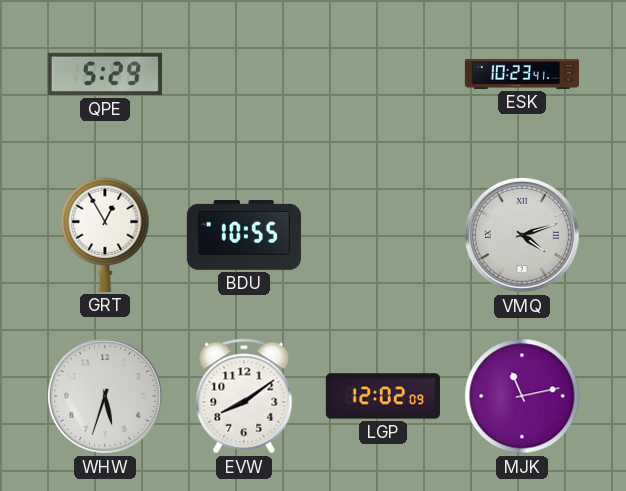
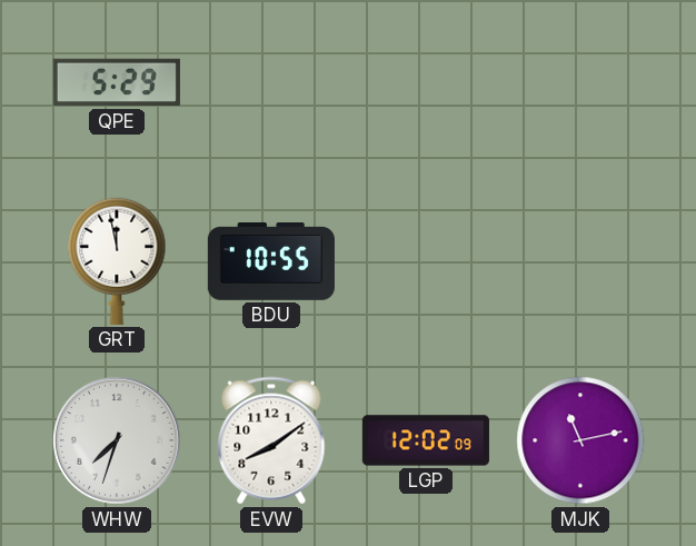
ESK: 10:23 -> none (522, 74)
GRT: 12:55 -> 11:58 (117, 261)
VMQ: 4:12 -> none (522, 235)
WHW: 5:33 -> 7:33 (117, 440)
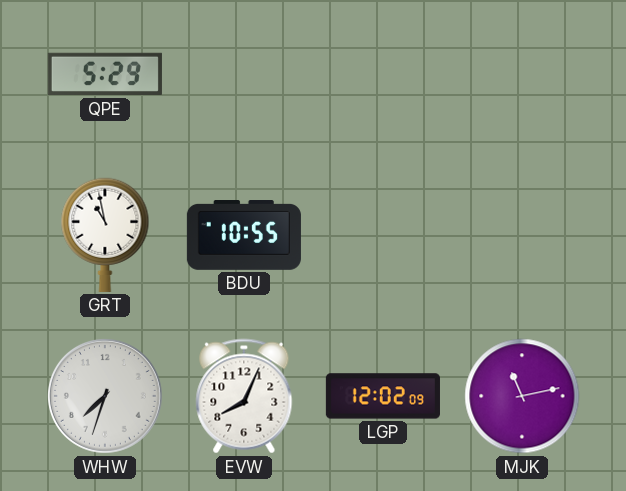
GRT: 11:58 -> 10:58 (105, 235)
EVW: 8:09 -> 8:04 (244, 396)
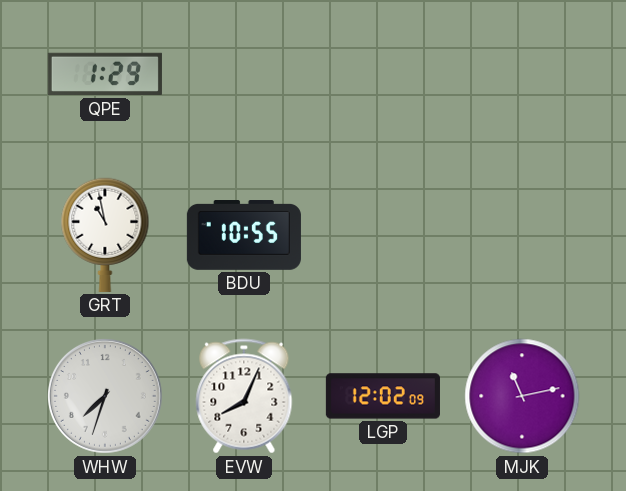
QPE: 5:29 -> 1:29 (105, 74)
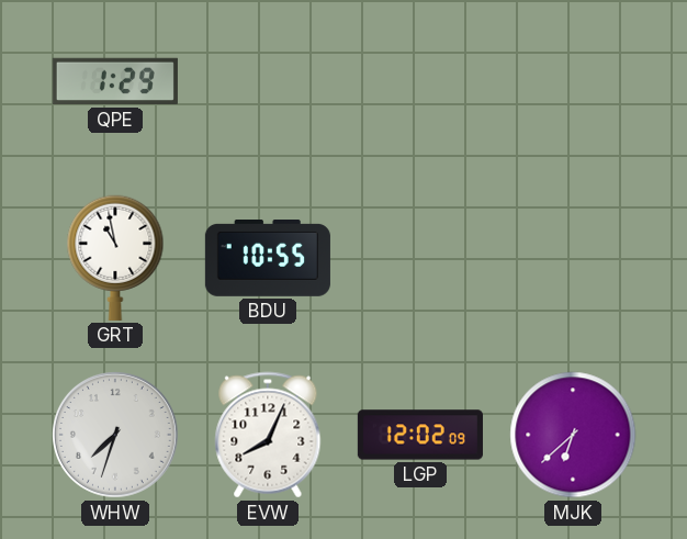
MJK: 11:13 -> 6:38 (573, 435)
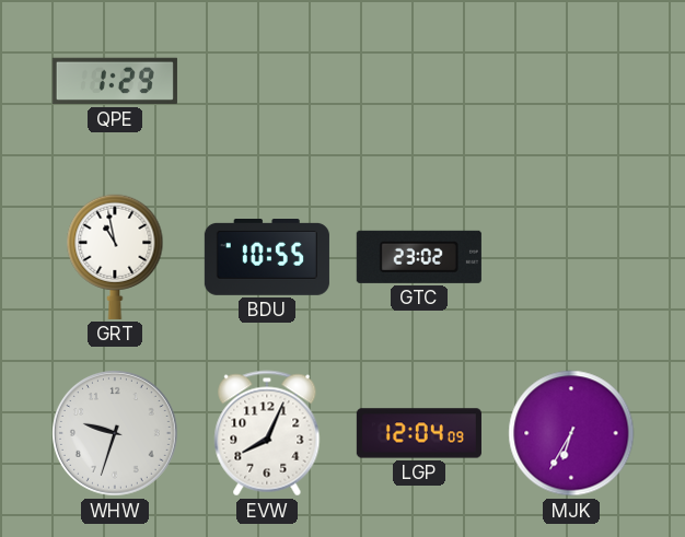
GTC: none -> 23:02 (419, 257)
WHW: 7:33 -> 9:33 (115, 433)
LGP: 12:02 -> 12:04 (419, 433)
MJK: 6:38 -> 6:35 (571, 433)
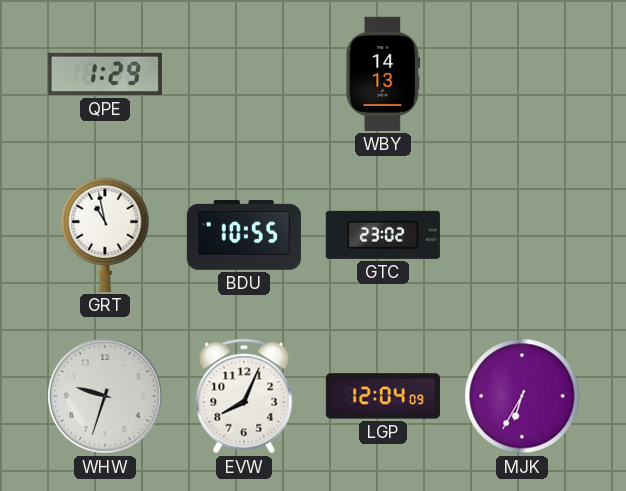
WBY: none -> 14:13 (383, 74)
